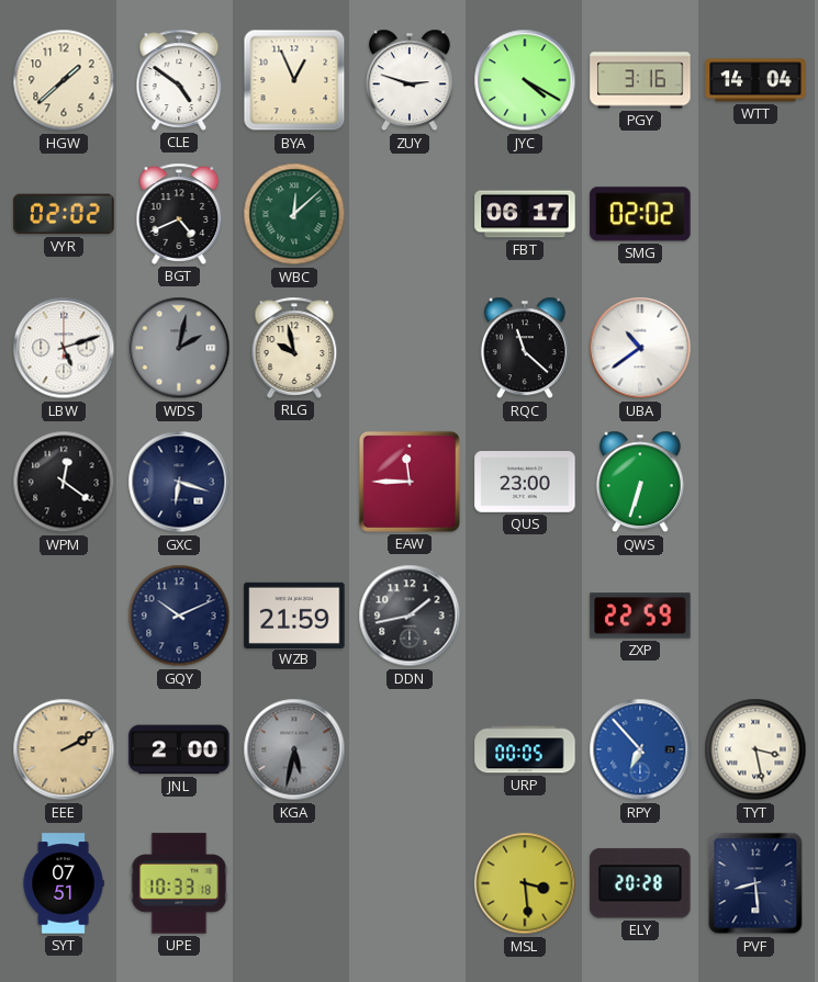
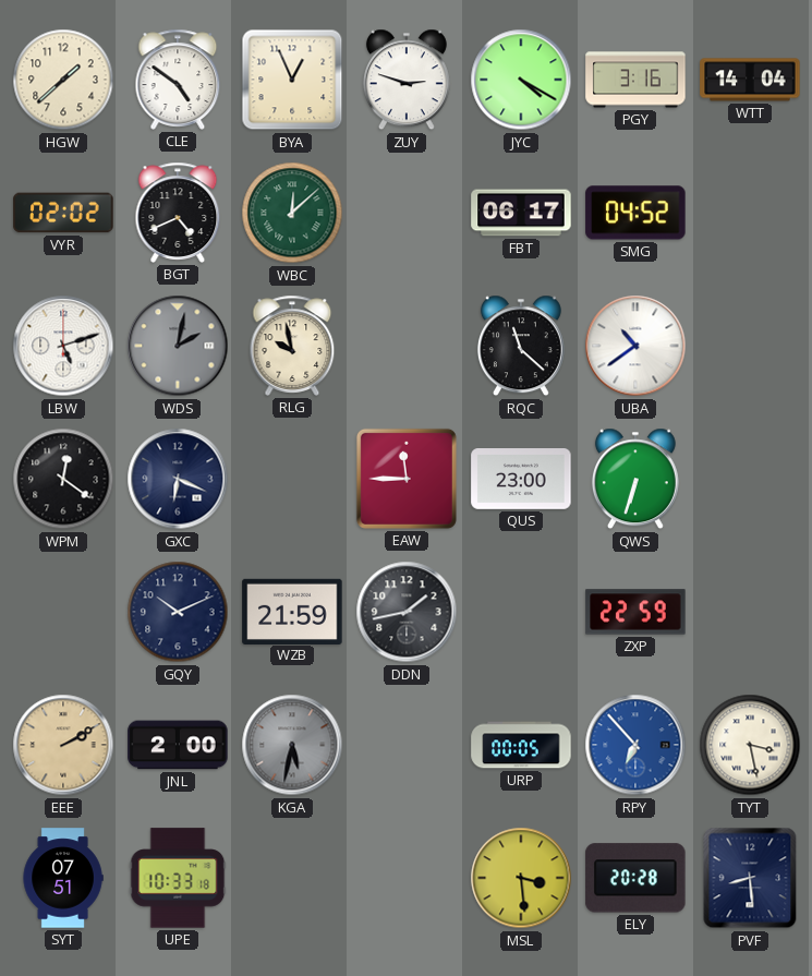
SMG: 02:02 -> 04:52 (635, 213)
GXC: 6:18 -> 6:19 (178, 479)
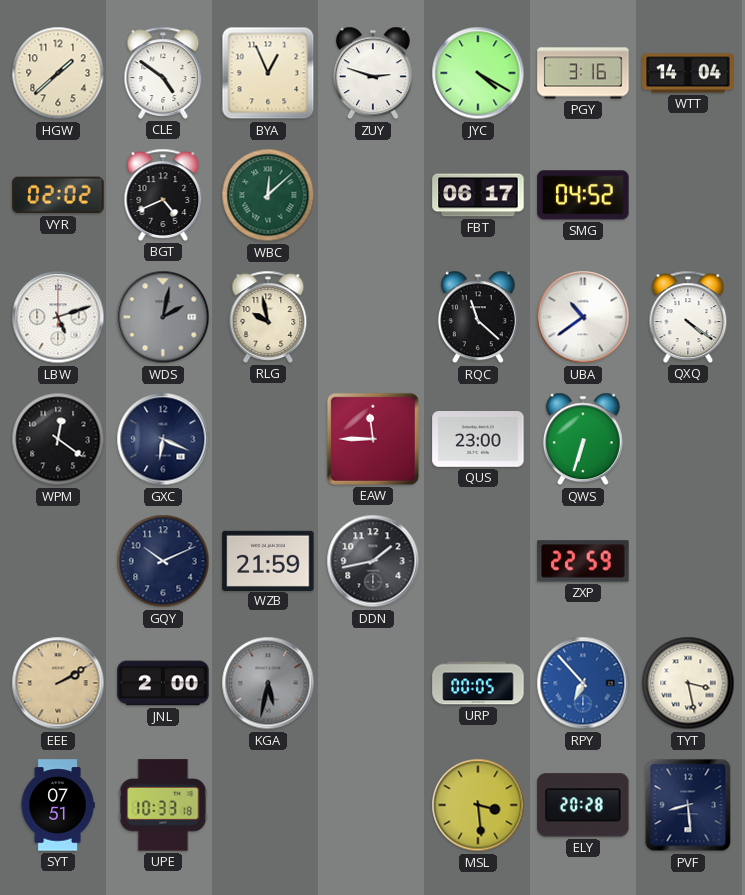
QXQ: none -> 4:21 (688, 317)
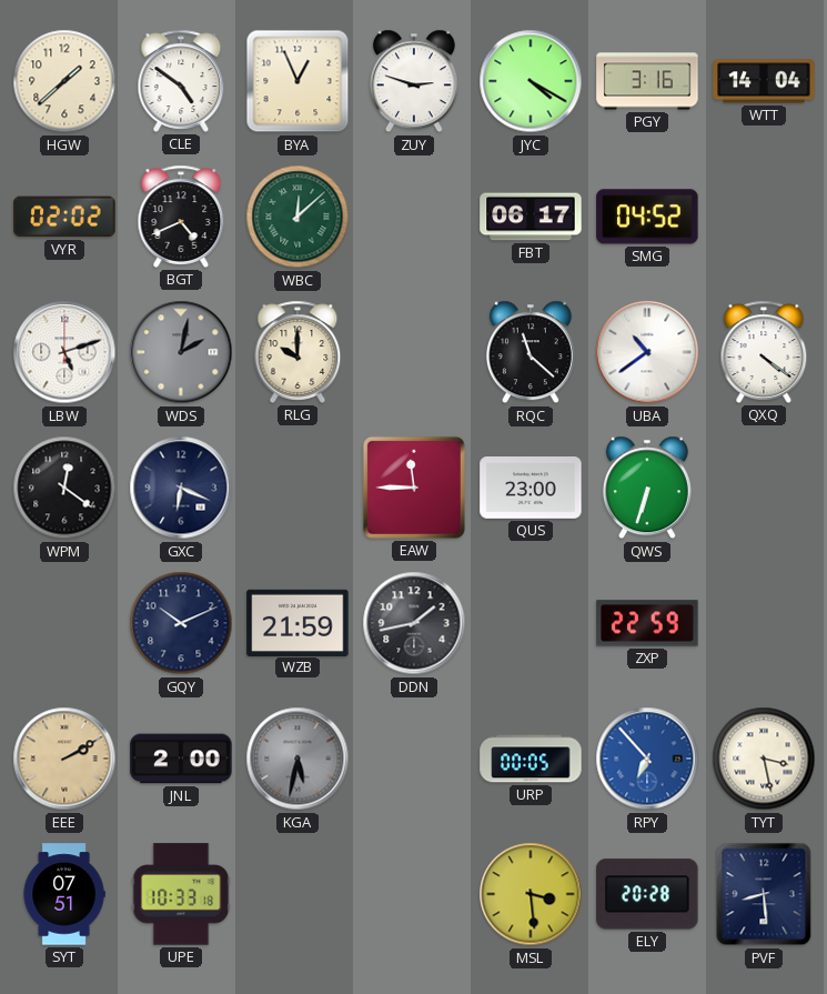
RLG: 9:58 -> 10:00 (297, 352)
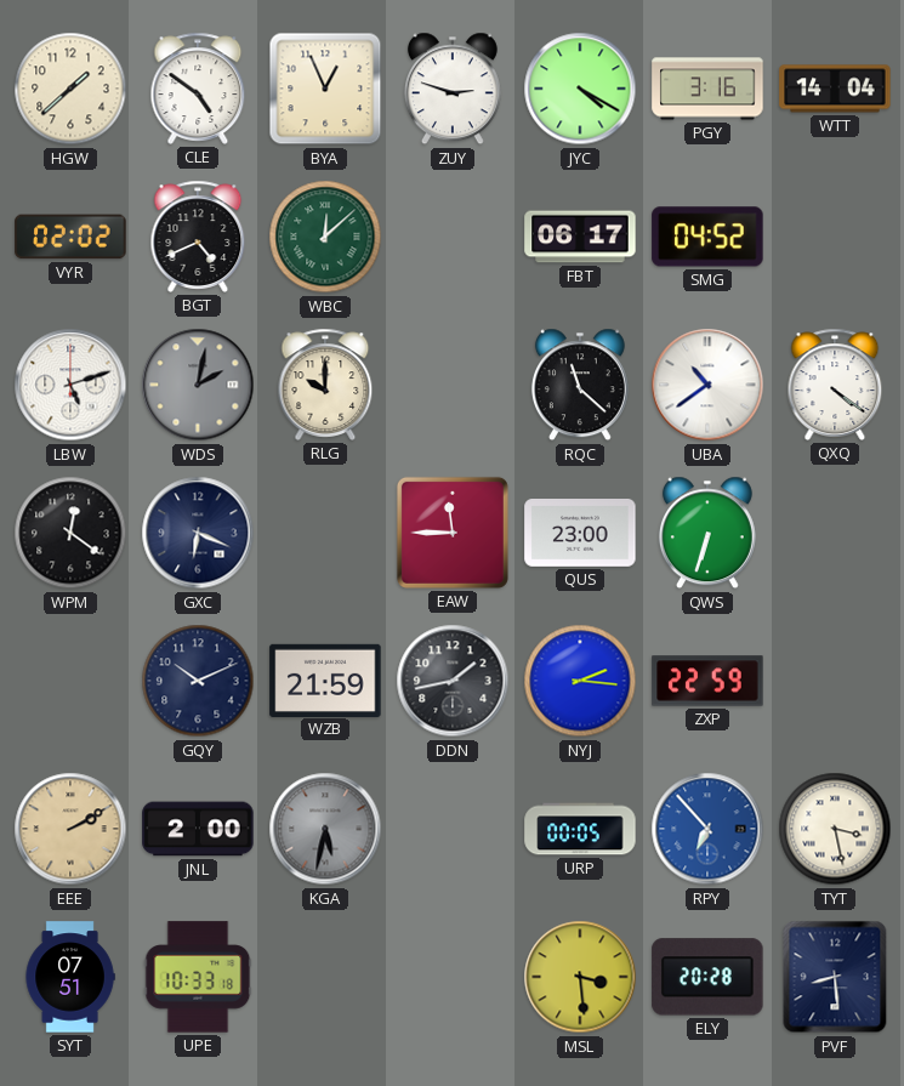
NYJ: none -> 2:16 (580, 681)
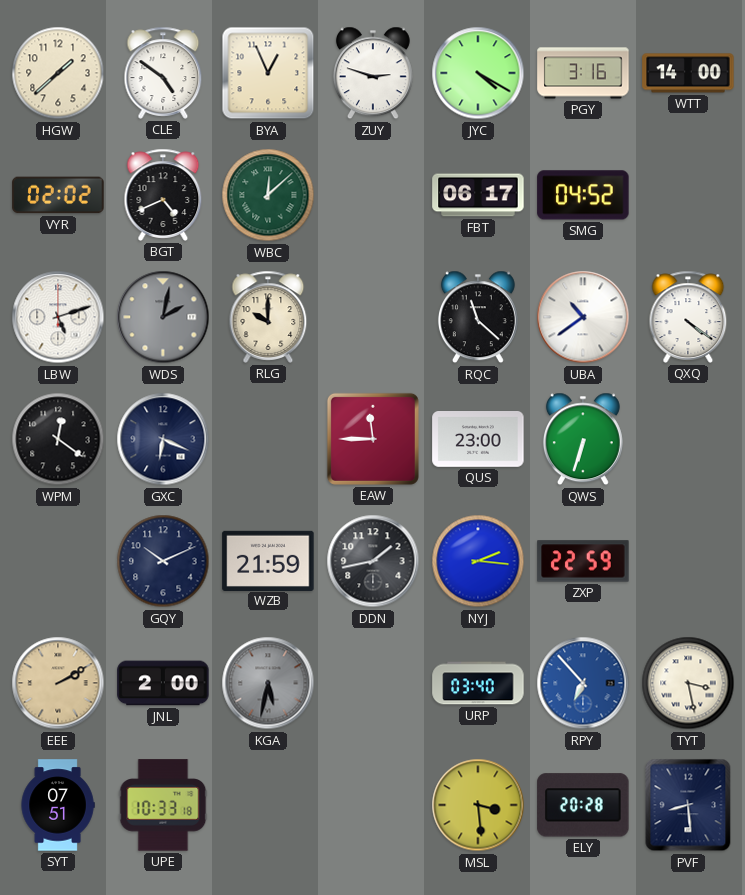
WTT: 14:04 -> 14:00 (688, 73)
URP: 00:05 -> 03:40 (478, 683)
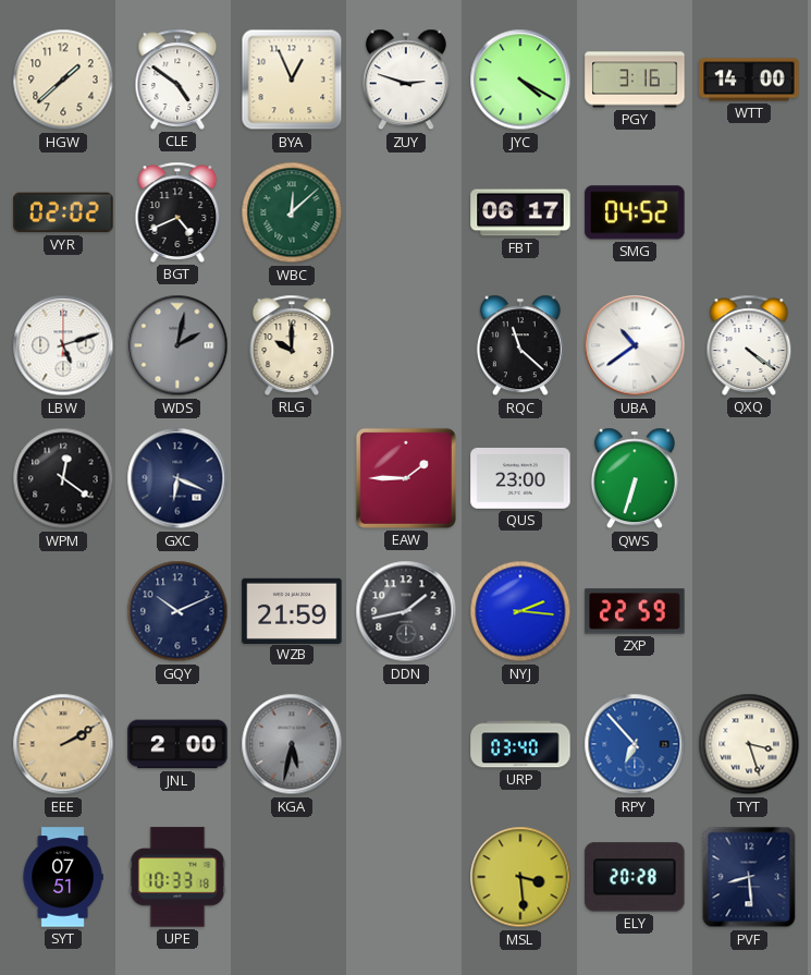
EAW: 11:45 -> 1:45 (406, 478)
TYT: 3:28 -> 3:27 (749, 744)
